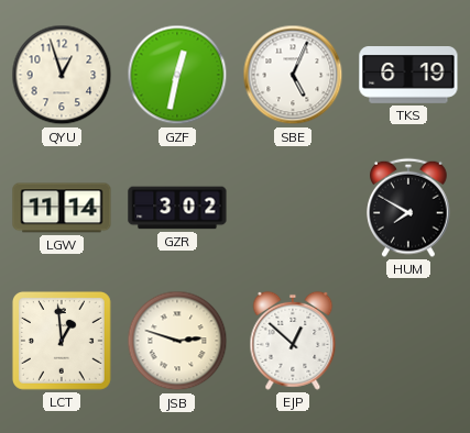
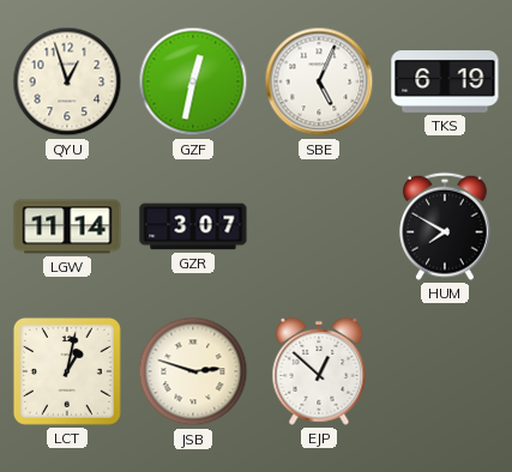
GZR: 3:02 -> 3:07 (193, 226)
LCT: 12:59 -> 1:02 (67, 371)
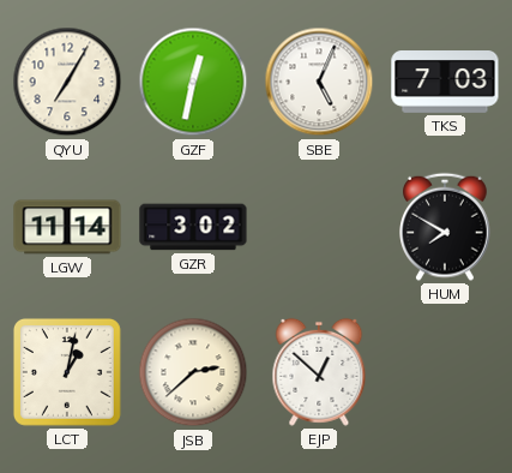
QYU: 12:57 -> 7:05 (67, 82)
TKS: 6:19 -> 7:03 (445, 83)
GZR: 3:07 -> 3:02 (193, 227)
JSB: 2:48 -> 2:38 (193, 372)
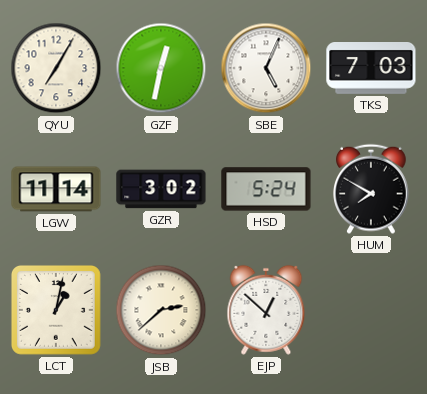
HSD: none -> 5:24 (266, 189)
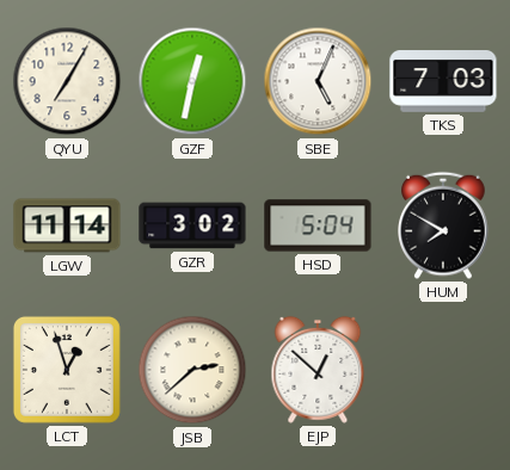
HSD: 5:24 -> 5:04 (318, 225)
LCT: 1:02 -> 12:57 (67, 370)
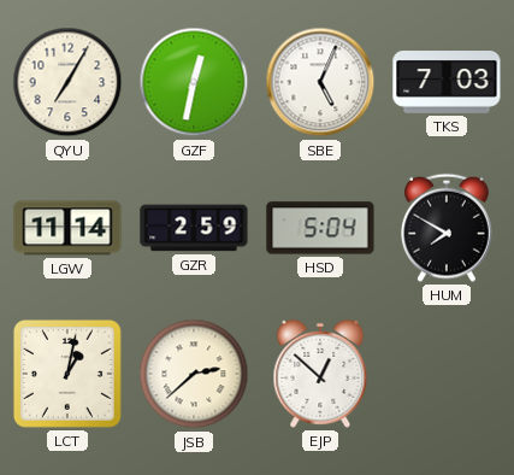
GZR: 3:02 -> 2:59 (194, 228)
LCT: 12:57 -> 1:02 (67, 374)
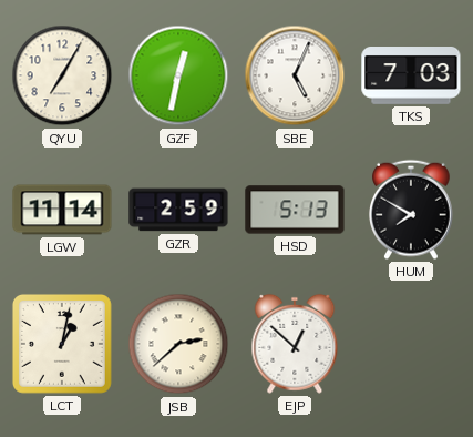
HSD: 5:04 -> 5:13 (295, 210)
